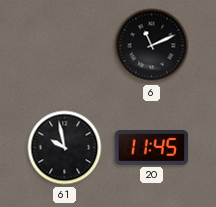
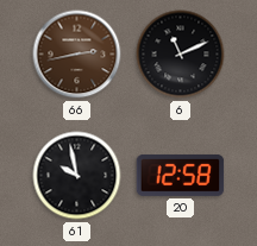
66: none -> 2:43 (77, 55)
20: 11:45 -> 12:58 (181, 175)
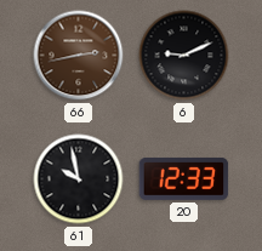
6: 11:11 -> 9:11 (184, 56)
20: 12:58 -> 12:33 (184, 178)
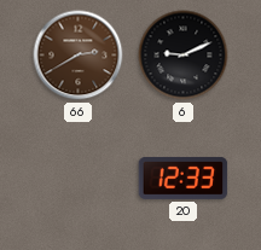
66: 2:43 -> 2:40 (79, 56)
61: 9:58 -> none (79, 179)
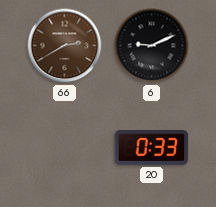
20: 12:33 -> 0:33 (152, 147)
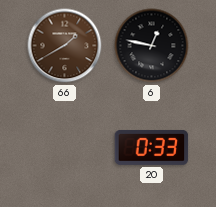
66: 2:40 -> 1:40 (65, 46)
6: 9:11 -> 12:47 (152, 46)
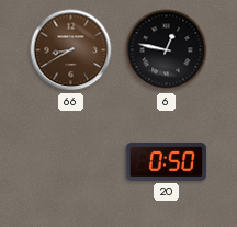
66: 1:40 -> 8:40 (71, 50)
20: 0:33 -> 0:50 (167, 161)
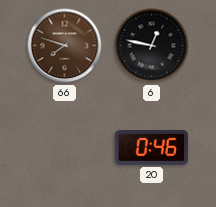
66: 8:40 -> 7:48 (65, 46)
20: 0:50 -> 0:46 (152, 147)
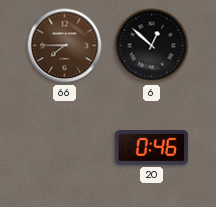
66: 7:48 -> 7:45 (65, 46)
6: 12:47 -> 12:52 (152, 46)
